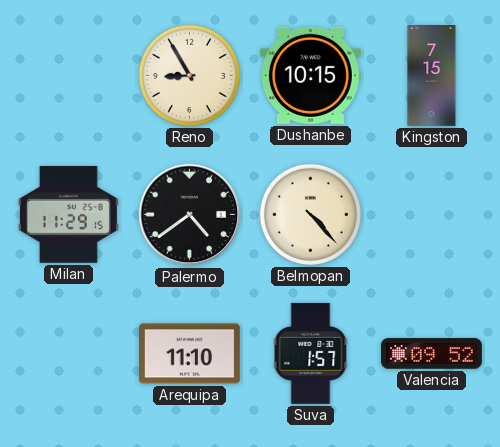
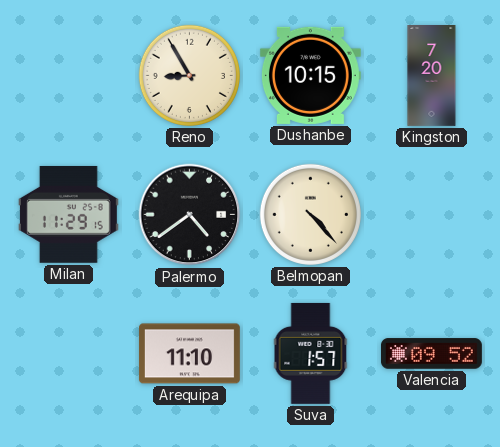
Kingston: 7:15 -> 7:20 (432, 76)
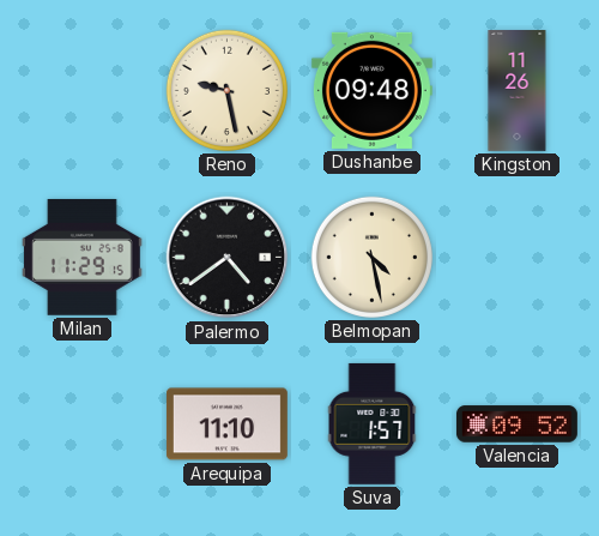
Reno: 8:55 -> 9:28 (226, 90)
Dushanbe: 10:15 -> 09:48 (371, 90)
Kingston: 7:20 -> 11:26 (518, 91)
Belmopan: 4:23 -> 4:28 (371, 257)
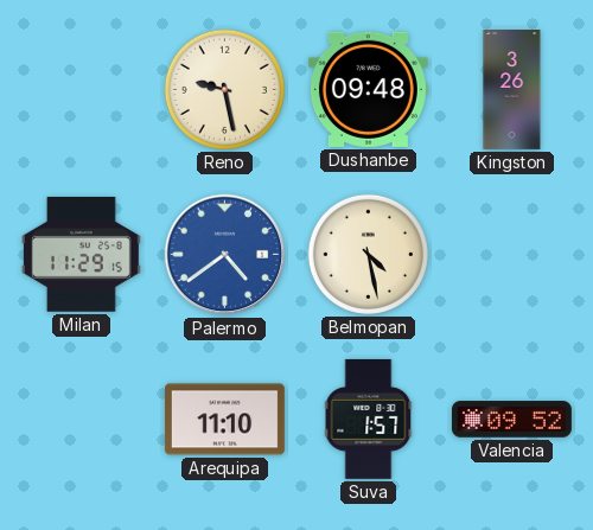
Kingston: 11:26 -> 3:26 (512, 90)
Palermo dial: black -> blue (225, 255)
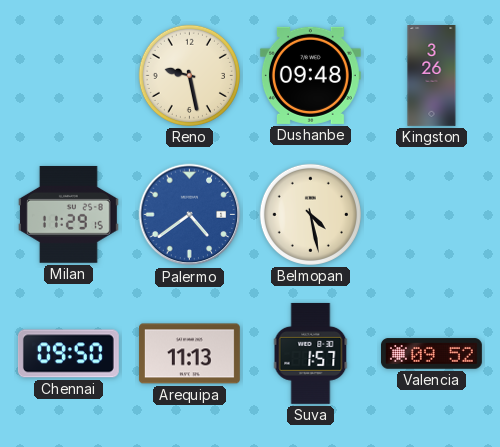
Chennai: none -> 09:50 (68, 354)
Arequipa: 11:10 -> 11:13 (189, 354)
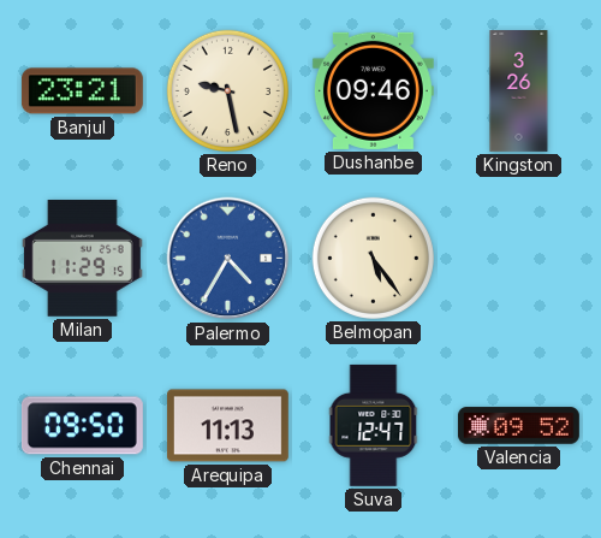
Banjul: none -> 23:21 (82, 91)
Dushanbe: 09:48 -> 09:46 (373, 90)
Palermo: 4:39 -> 4:35 (228, 259)
Belmopan: 4:28 -> 5:24 (373, 258)
Suva: 1:57 -> 12:47 (374, 425)
